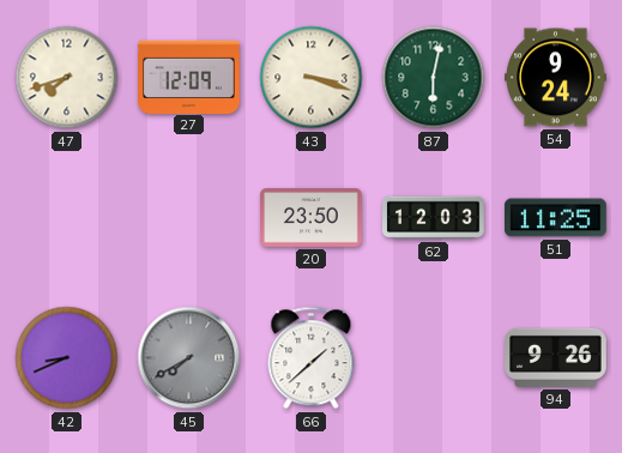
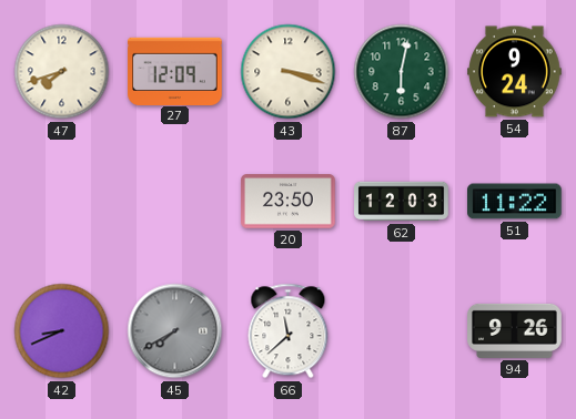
51: 11:25 -> 11:22 (515, 202)
66: 1:38 -> 11:38 (289, 331)
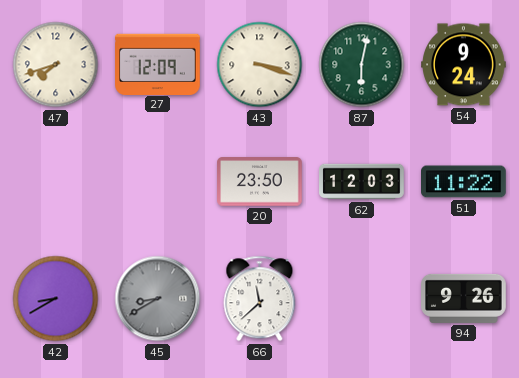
42: 8:41 -> 8:40 (56, 299)
45: 7:40 -> 8:40 (158, 299)
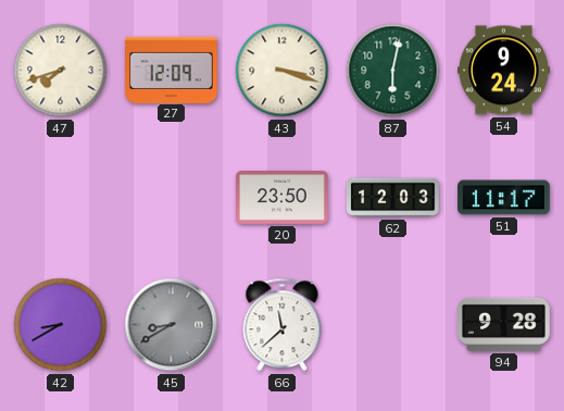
51: 11:22 -> 11:17 (504, 198)
94: 9:26 -> 9:28 (504, 324)
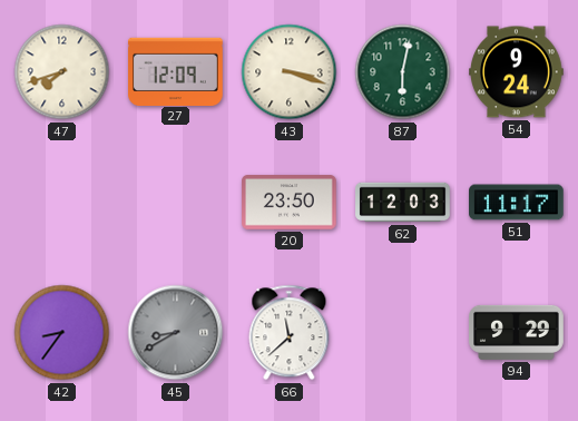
42: 8:40 -> 8:36 (62, 333)
94: 9:28 -> 9:29 (517, 332)
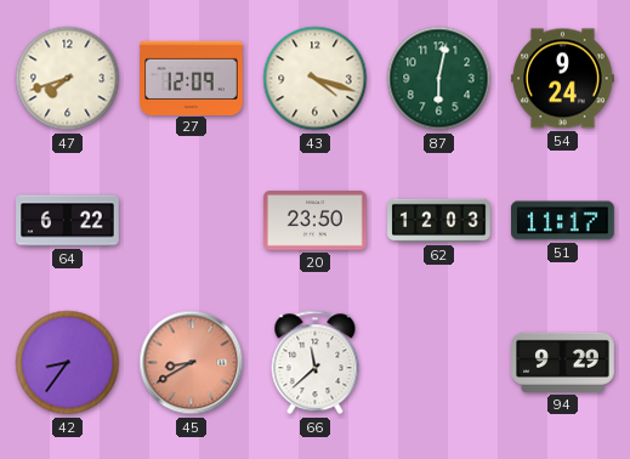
43: 3:18 -> 4:18 (316, 79)
64: none -> 6:22 (68, 221)
45 dial: grey -> salmon (192, 363)
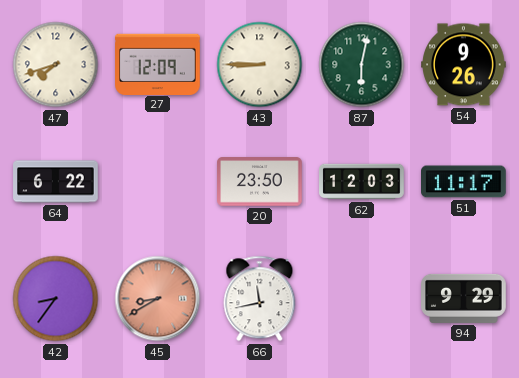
43: 4:18 -> 8:45 (260, 65)
54: 9:24 -> 9:26 (464, 65)
66: 11:38 -> 11:43 (260, 299)
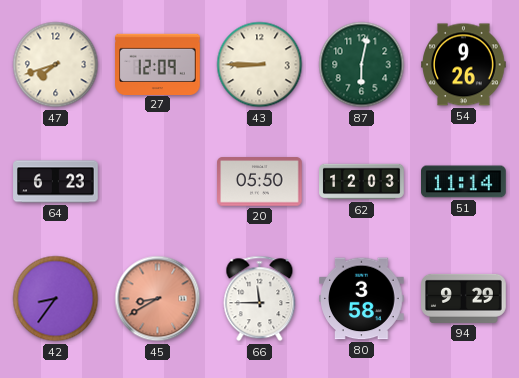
64: 6:22 -> 6:23 (56, 182)
20: 23:50 -> 05:50 (260, 182)
51: 11:17 -> 11:14 (464, 182)
66: 11:43 -> 11:45 (260, 299)
80: none -> 3:58 (362, 299)
